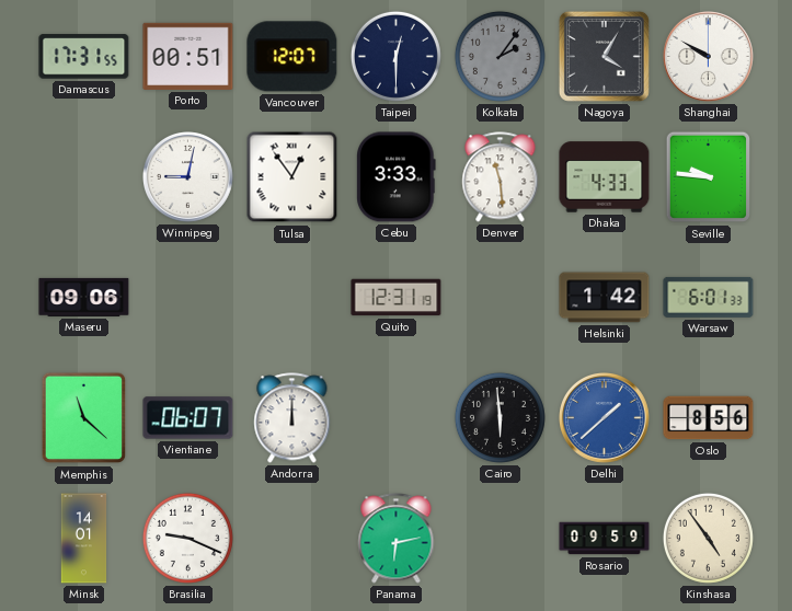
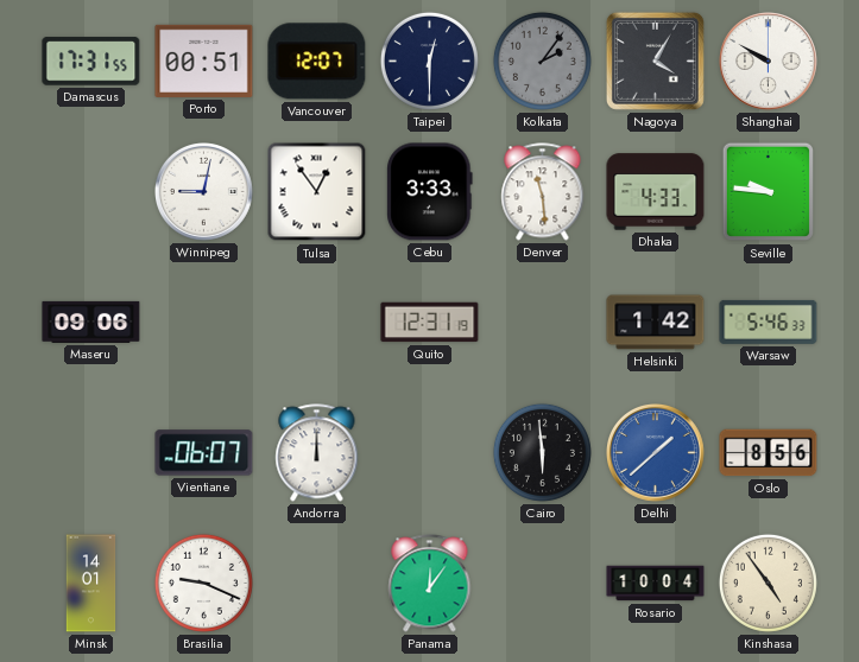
Warsaw: 6:01 -> 5:46 (769, 322)
Memphis: 11:22 -> none (84, 418)
Panama: 6:13 -> 12:06 (430, 584)
Rosario: 09:59 -> 10:04 (656, 584)
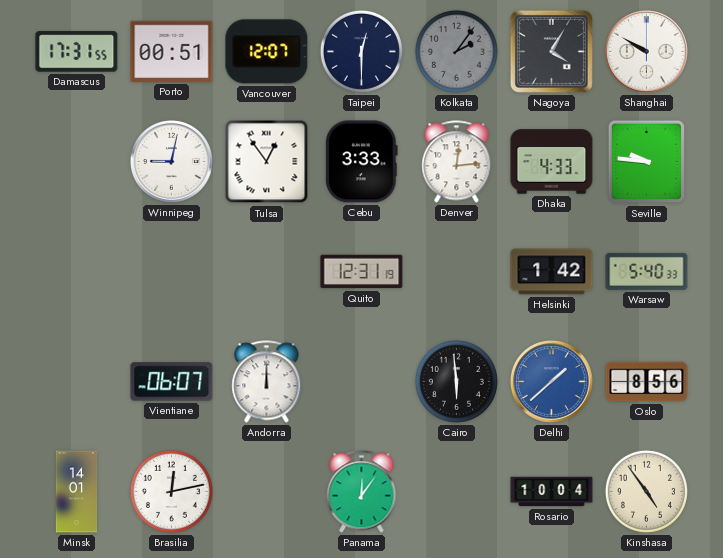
Denver: 11:29 -> 12:14 (457, 162)
Maseru: 09:06 -> none (91, 322)
Warsaw: 5:46 -> 5:40 (647, 271)
Brasilia: 9:19 -> 12:13 (171, 491)
